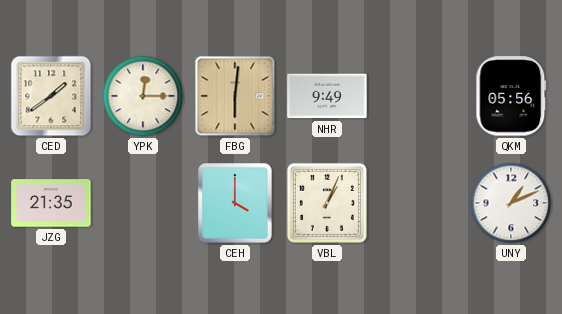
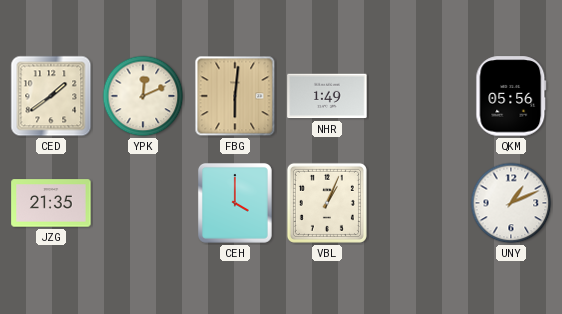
YPK: 12:15 -> 12:11 (143, 96)
NHR: 9:49 -> 1:49 (327, 96)
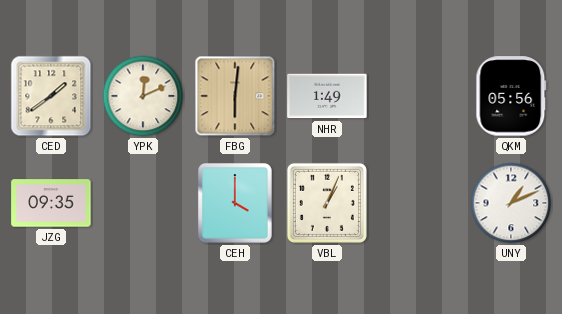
JZG: 21:35 -> 09:35 (51, 203)
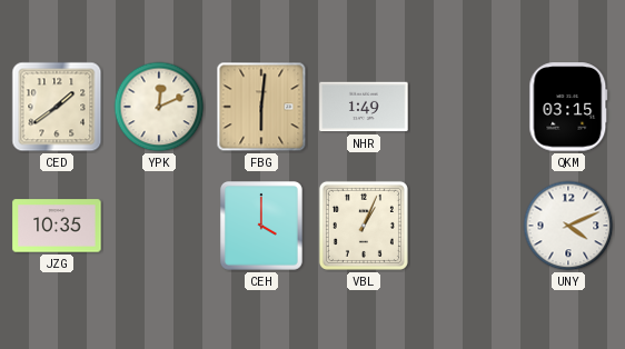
QKM: 05:56 -> 03:15 (568, 107)
JZG: 09:35 -> 10:35 (57, 226)
UNY: 1:11 -> 4:11 (568, 226)
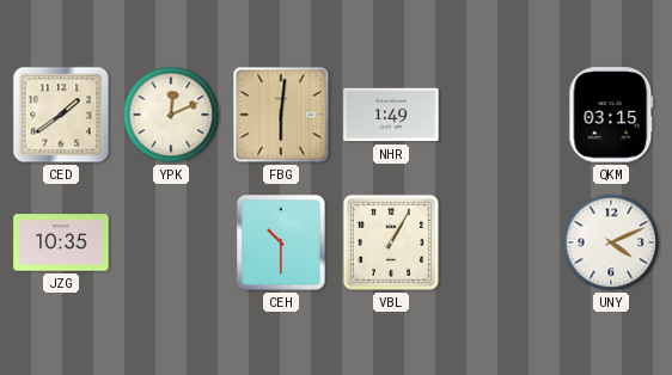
CEH: 4:00 -> 10:30 (281, 242)
VBL: 1:04 -> 1:05 (391, 242)
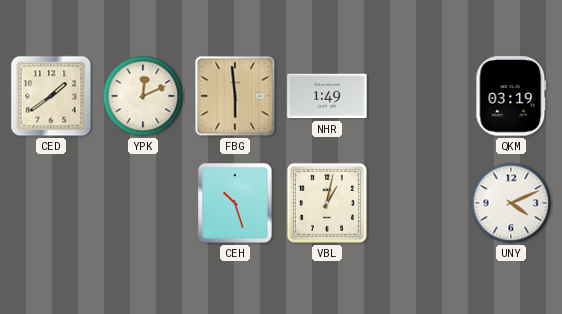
FBG: 6:01 -> 5:59 (235, 96)
QKM: 03:15 -> 03:19 (511, 96)
JZG: 10:35 -> none (61, 242)
CEH: 10:30 -> 10:27 (235, 203)
VBL: 1:05 -> 1:02 (327, 203)
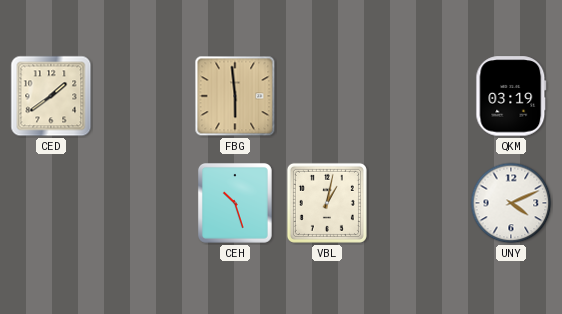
YPK: 12:11 -> none (143, 96)
NHR: 1:49 -> none (327, 96)
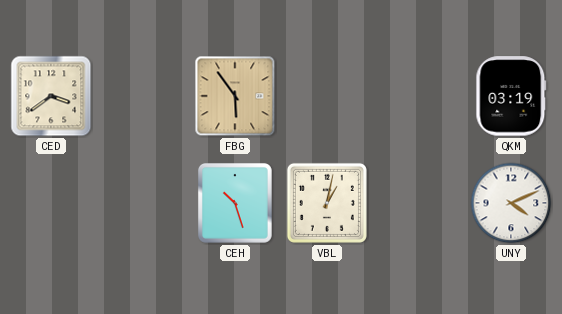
CED: 1:39 -> 3:39 (51, 96)
FBG: 5:59 -> 5:54 (235, 96)
